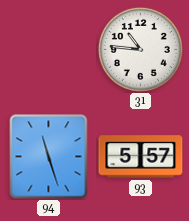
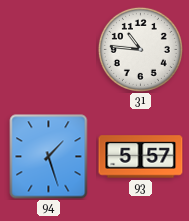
94: 11:27 -> 1:27 (49, 157)
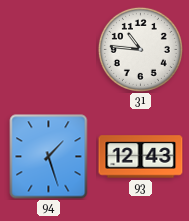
93: 5:57 -> 12:43 (141, 157)
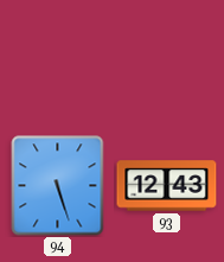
31: 10:46 -> none (140, 49)
94: 1:27 -> 5:27 (58, 186)
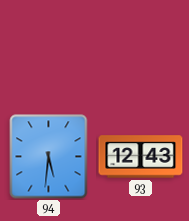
94: 5:27 -> 5:31 (49, 157)
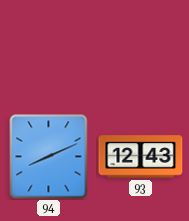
94: 5:31 -> 8:11 (49, 157)
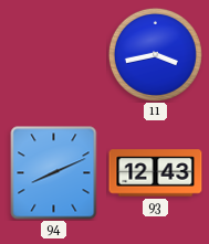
11: none -> 3:43 (155, 54)
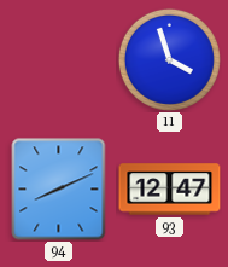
11: 3:43 -> 3:57 (169, 59)
93: 12:43 -> 12:47 (170, 190)
